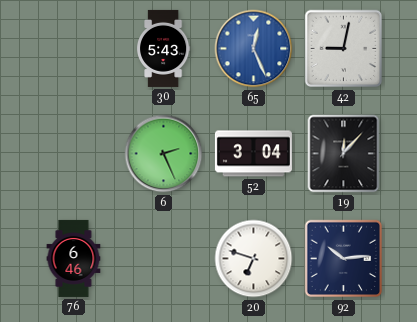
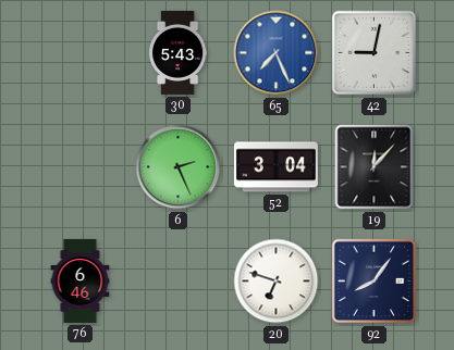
65: 12:26 -> 7:26 (277, 53)
92: 10:14 -> 8:06 (375, 282)
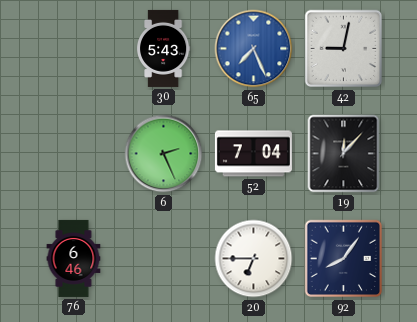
52: 3:04 -> 7:04 (253, 154)
20: 6:48 -> 6:45 (254, 259)
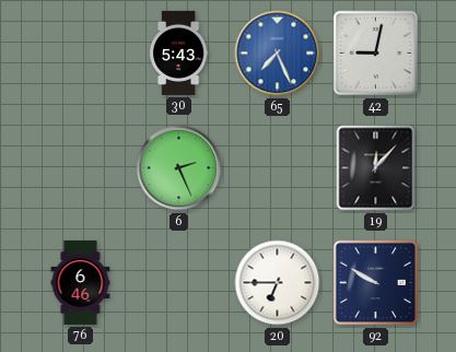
52: 7:04 -> none (253, 154)
92: 8:06 -> 9:50 (376, 283)
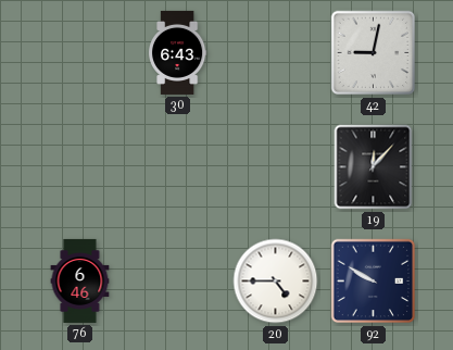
30: 5:43 -> 6:43 (177, 52)
65: 7:26 -> none (278, 54)
6: 2:26 -> none (179, 168)
20: 6:45 -> 4:45 (276, 282)
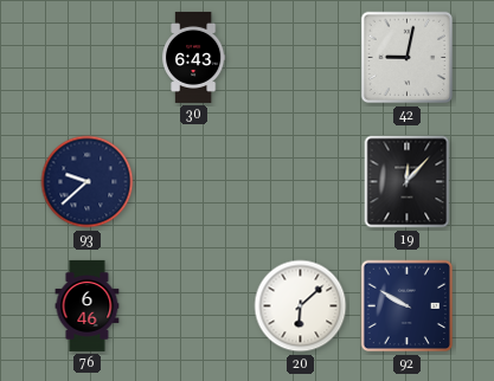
93: none -> 9:38 (88, 182)
20: 4:45 -> 6:08 (301, 306)
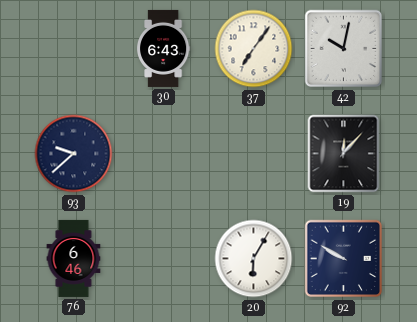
37: none -> 7:06 (254, 49)
42: 9:02 -> 10:02 (344, 49)
20: 6:08 -> 6:05 (254, 259)
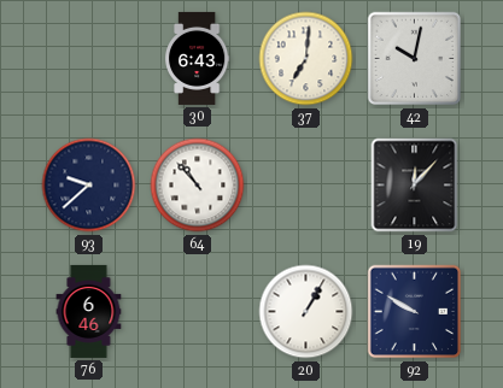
37: 7:06 -> 7:01 (306, 59)
64: none -> 10:53 (198, 186)
20: 6:05 -> 1:05 (306, 312)
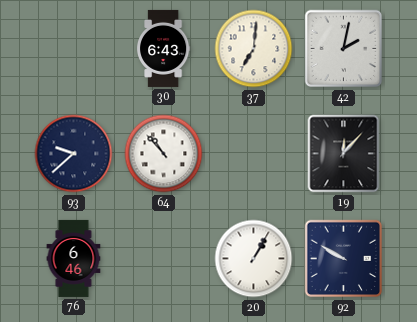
42: 10:02 -> 2:02 (344, 49)
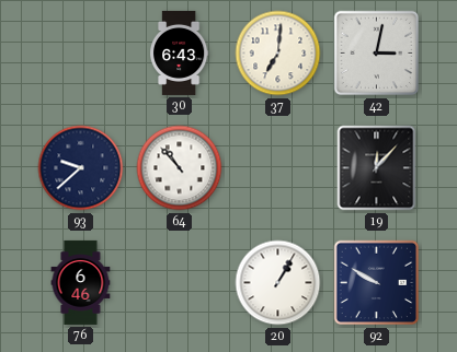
42: 2:02 -> 3:02 (377, 54)
